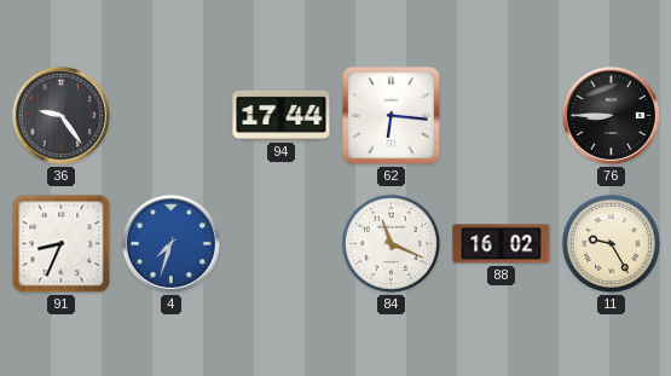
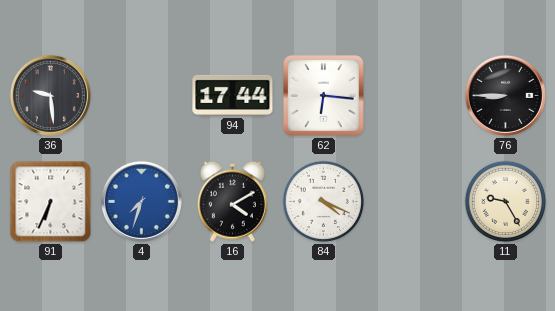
36: 9:24 -> 9:29 (50, 95)
91: 8:34 -> 6:34 (51, 202)
16: none -> 4:10 (232, 201)
84: 11:19 -> 4:19 (324, 202)
88: 16:02 -> none (502, 244)
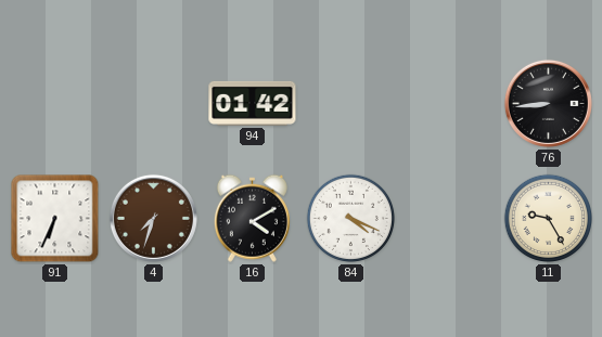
36: 9:29 -> none (50, 95)
94: 17:44 -> 01:42 (253, 103)
62: 6:16 -> none (324, 96)
76: 8:45 -> 8:44 (548, 103)
4 dial: blue -> brown (153, 218)
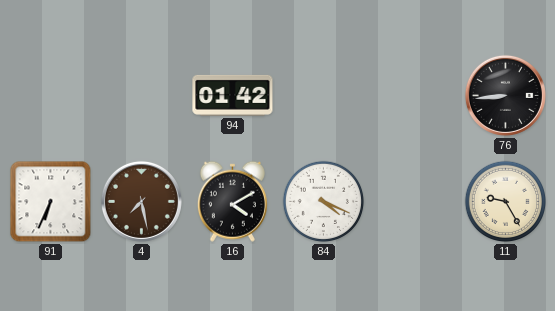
4: 7:33 -> 7:28 (141, 201)
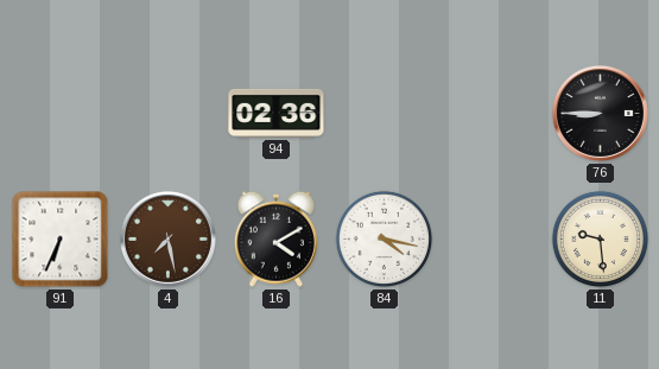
94: 01:42 -> 02:36 (277, 113)
76: 8:44 -> 8:45 (600, 113)
84: 4:19 -> 4:17 (385, 240)
11: 9:25 -> 9:29 (601, 240)
